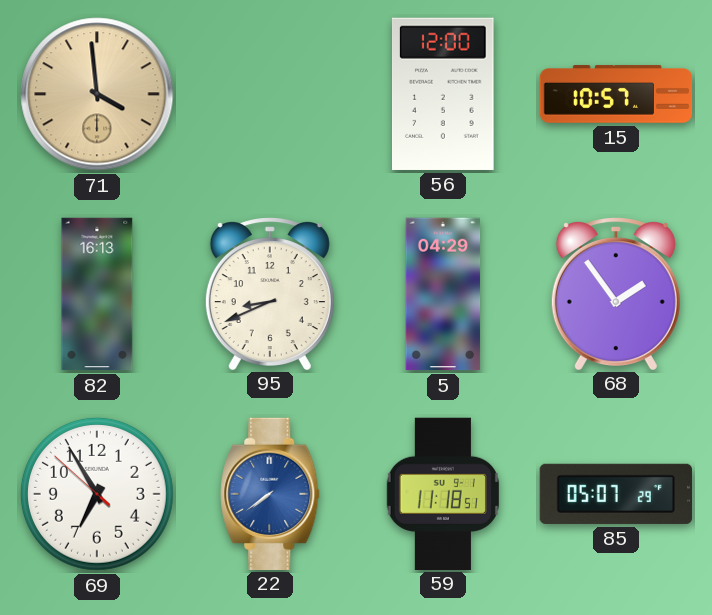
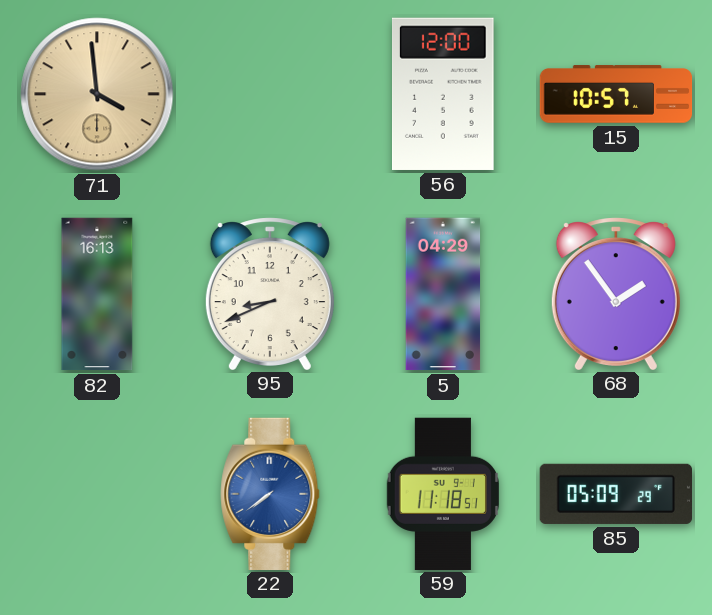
69: 6:54 -> none (97, 494)
85: 05:07 -> 05:09 (615, 494)
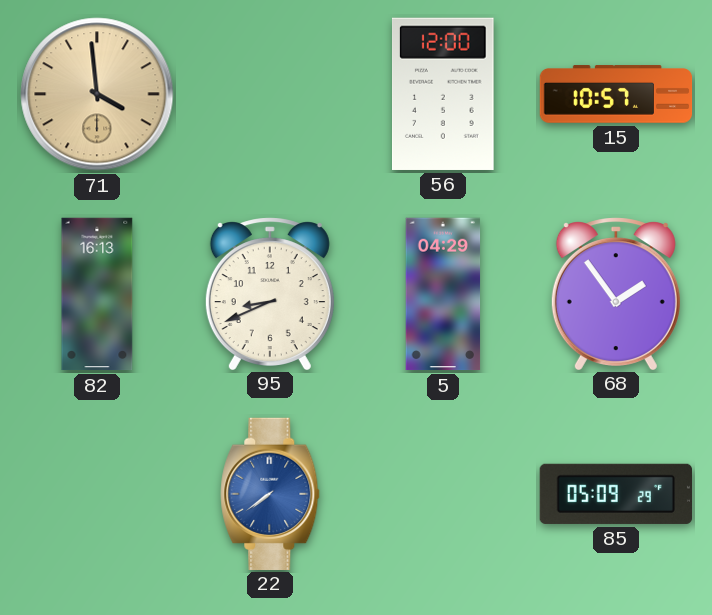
59: 11:18 -> none (443, 493)
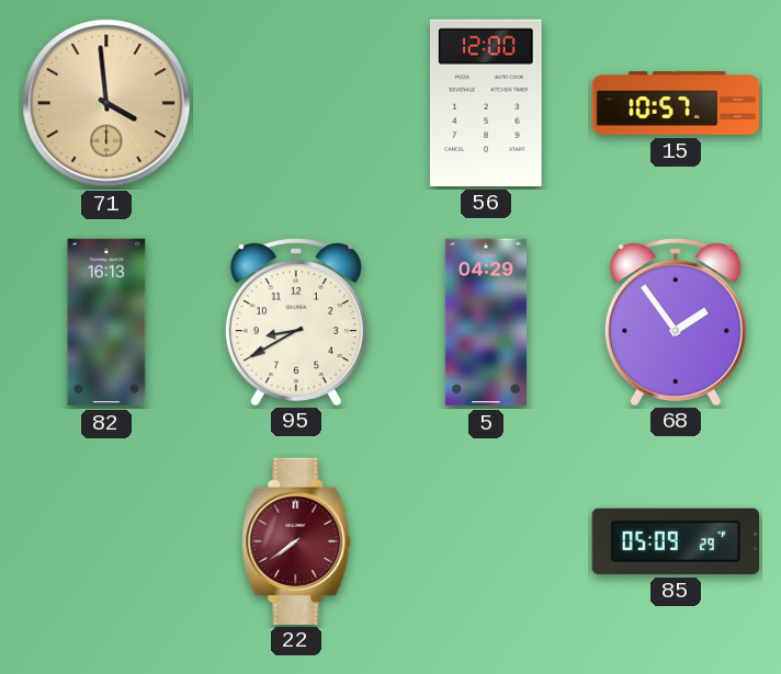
95: 8:41 -> 8:40 (296, 321)
22 dial: blue -> burgundy (296, 540)
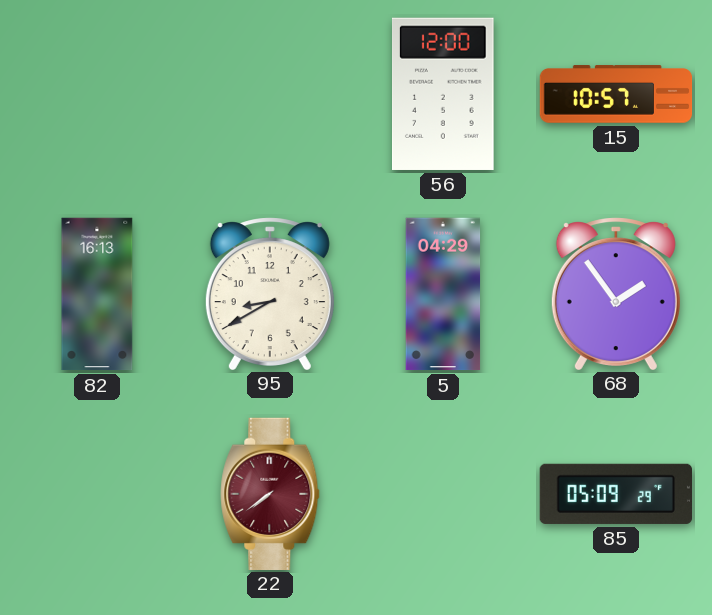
71: 3:59 -> none (106, 103)
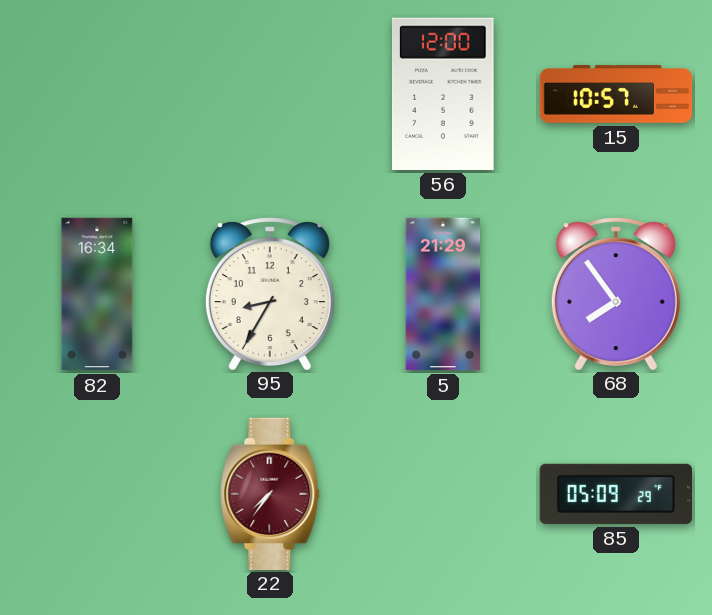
82: 16:13 -> 16:34 (97, 294)
95: 8:40 -> 8:35 (270, 293)
5: 04:29 -> 21:29 (443, 294)
68: 1:54 -> 7:54 (616, 293)
22: 7:39 -> 7:36 (270, 493)
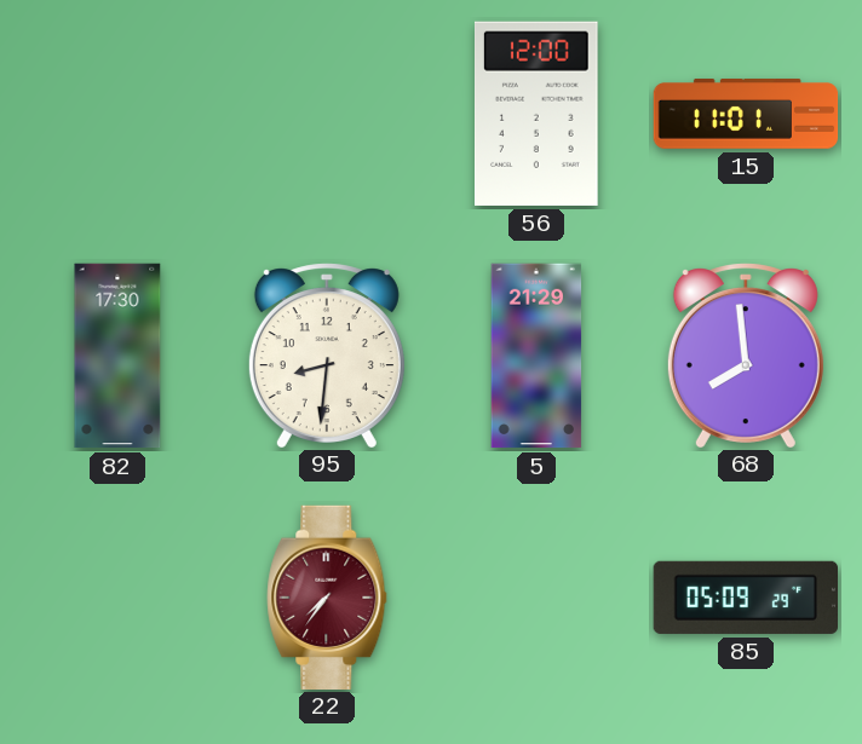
15: 10:57 -> 11:01 (746, 114)
82: 16:34 -> 17:30 (117, 356)
95: 8:35 -> 8:31 (327, 354)
68: 7:54 -> 7:59 (746, 354)
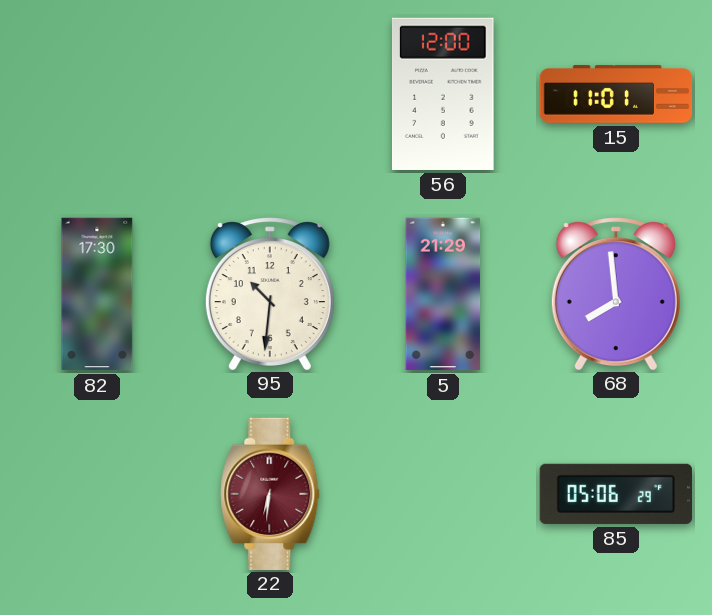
95: 8:31 -> 10:31 (270, 293)
22: 7:36 -> 6:31 (270, 493)
85: 05:09 -> 05:06 (615, 494)
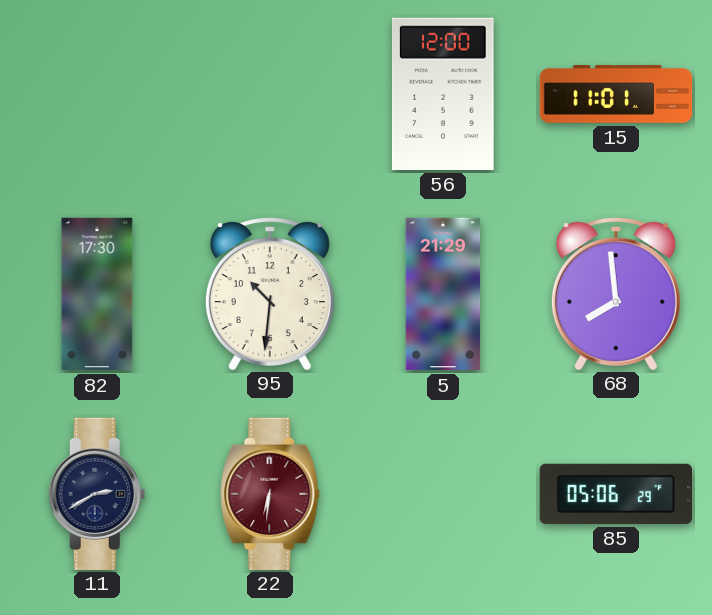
11: none -> 2:40 (97, 493)
